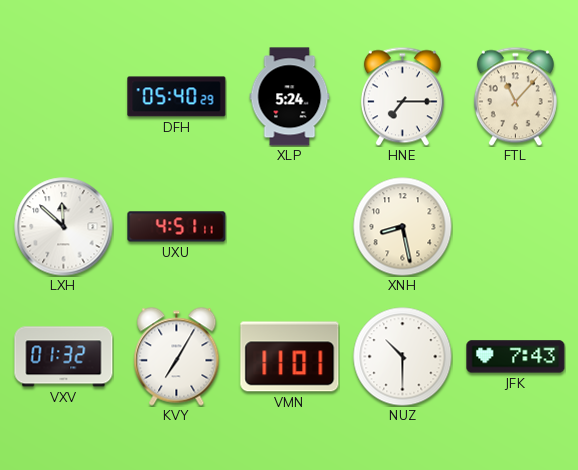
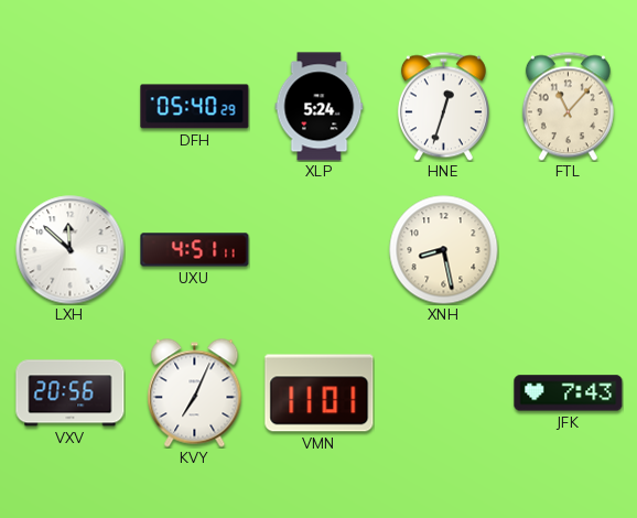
HNE: 7:15 -> 12:33 (443, 106)
VXV: 01:32 -> 20:56 (71, 393)
KVY: 7:05 -> 7:04 (195, 393)
NUZ: 10:30 -> none (403, 357)
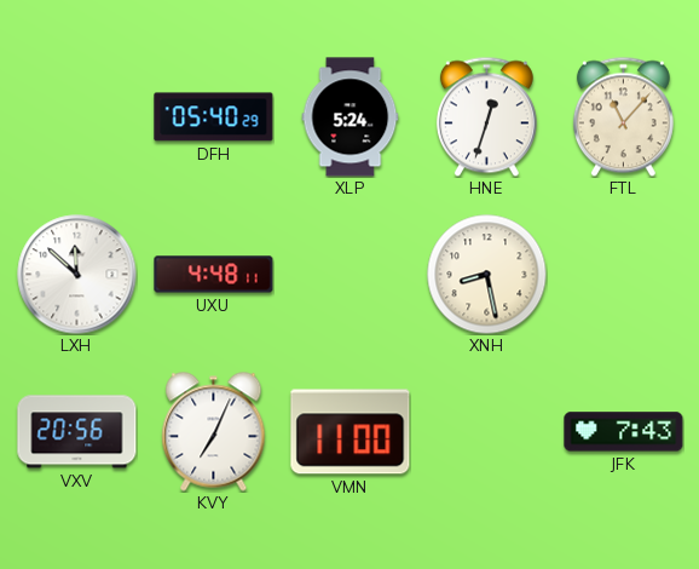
UXU: 4:51 -> 4:48 (214, 275)
VMN: 11:01 -> 11:00 (351, 432)
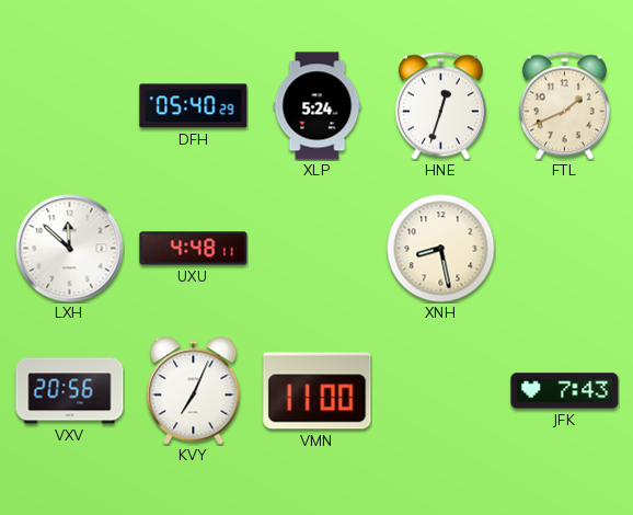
FTL: 11:07 -> 1:41 (564, 105)
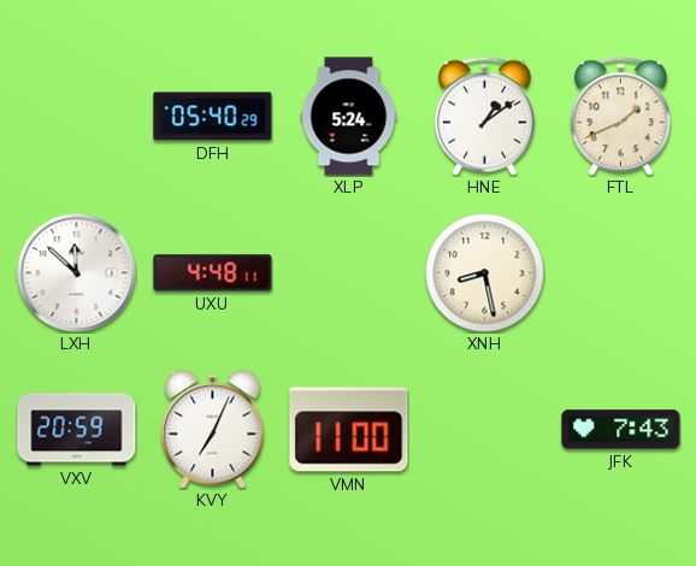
HNE: 12:33 -> 1:09 (484, 116)
VXV: 20:56 -> 20:59 (77, 430)
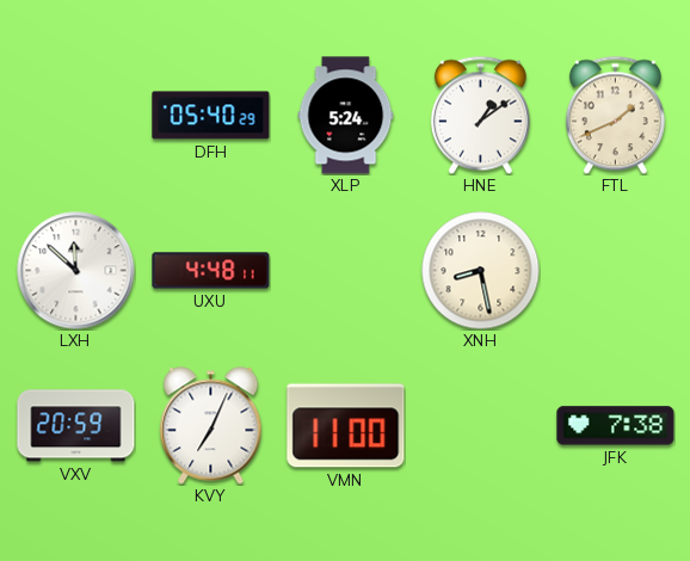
JFK: 7:43 -> 7:38 (616, 426)
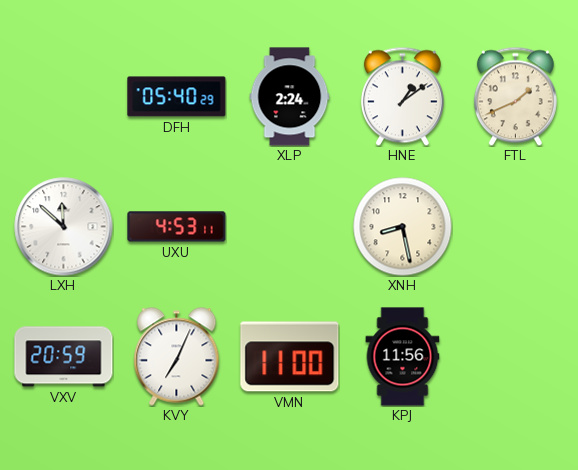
XLP: 5:24 -> 2:24 (290, 97)
UXU: 4:48 -> 4:53 (177, 227)
KPJ: none -> 11:56 (403, 357)
JFK: 7:38 -> none (616, 426)
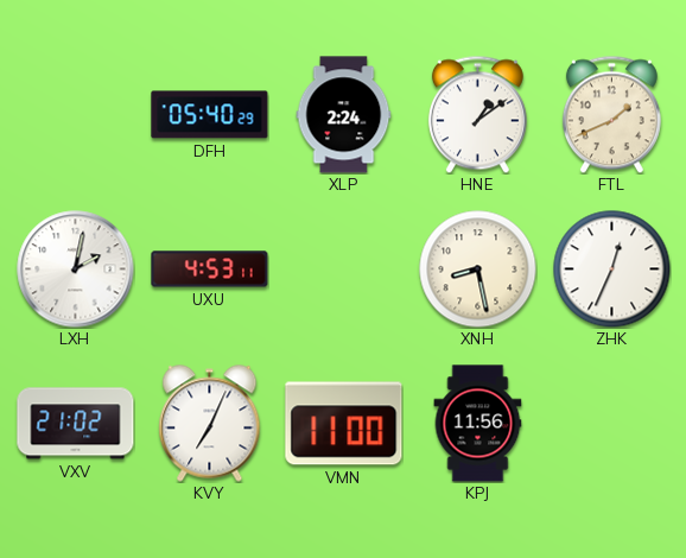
LXH: 11:52 -> 2:02 (76, 270)
ZHK: none -> 12:34 (612, 270)
VXV: 20:59 -> 21:02 (76, 424)
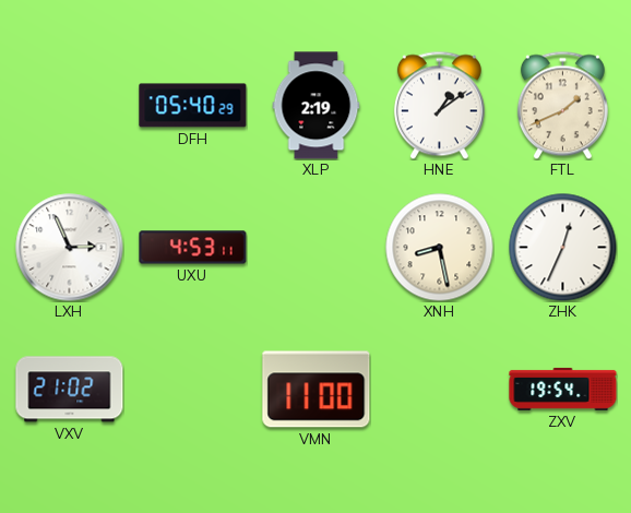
XLP: 2:24 -> 2:19 (317, 106)
LXH: 2:02 -> 2:56 (70, 248)
KVY: 7:04 -> none (210, 424)
KPJ: 11:56 -> none (478, 424)
ZXV: none -> 19:54 (563, 389)
